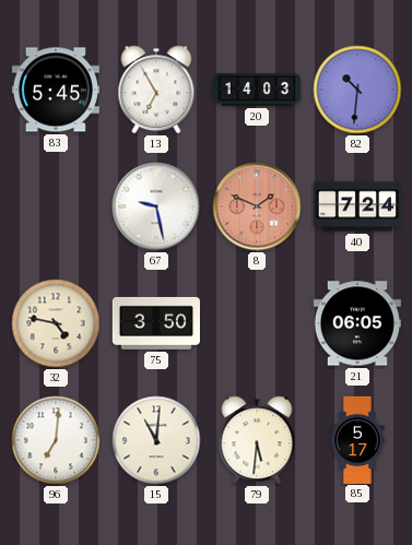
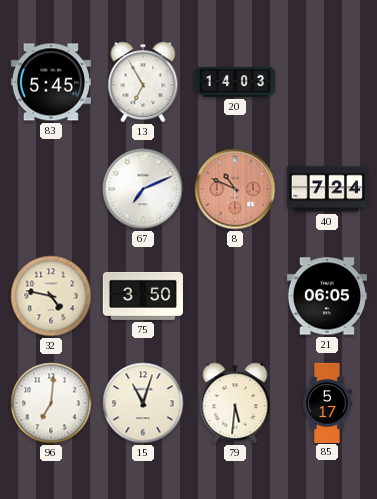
82: 10:31 -> none (357, 90)
67: 9:28 -> 7:11 (143, 189)
8: 1:49 -> 10:49 (235, 189)
15: 11:01 -> 11:03 (143, 403)
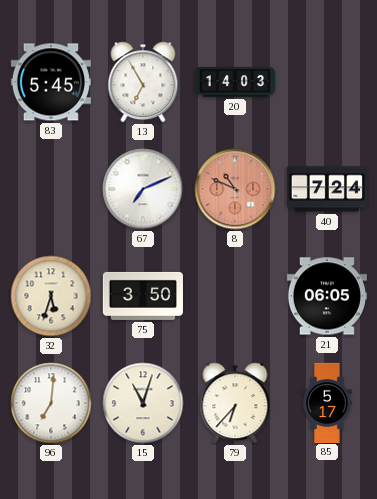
32: 4:47 -> 5:33 (51, 296)
79: 5:31 -> 6:37 (235, 403)
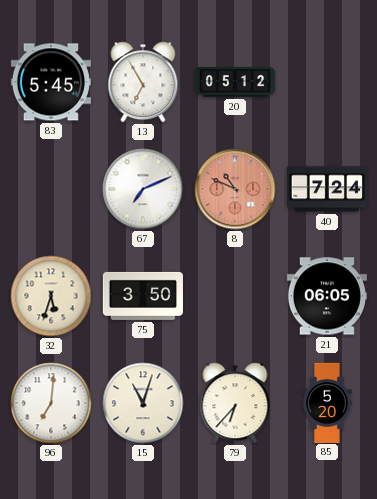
20: 14:03 -> 05:12 (234, 82)
85: 5:17 -> 5:20 (327, 402)
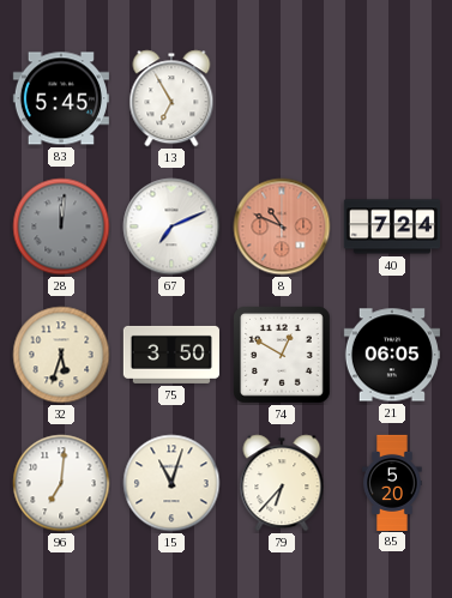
20: 05:12 -> none (234, 82)
28: none -> 12:01 (61, 226)
74: none -> 12:50 (283, 356)
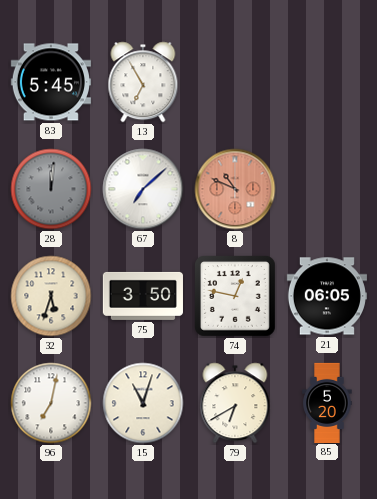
67: 7:11 -> 7:08 (143, 189)
40: 7:24 -> none (392, 226)
74: 12:50 -> 12:47 (236, 297)
96: 7:01 -> 7:02 (51, 403)
79: 6:37 -> 6:40 (235, 403)
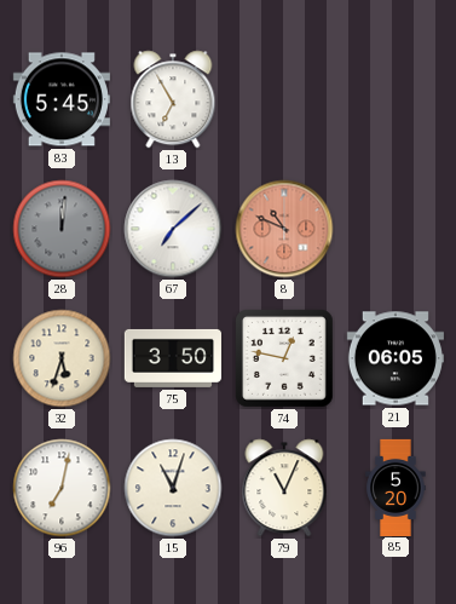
79: 6:40 -> 11:04 (284, 488)
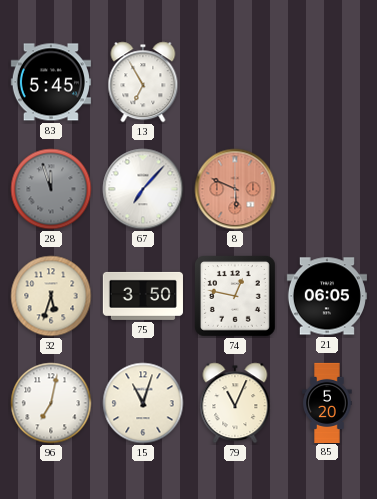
28: 12:01 -> 11:57 (51, 189)
67: 7:08 -> 7:07 (143, 189)
8: 10:49 -> 5:49 (235, 189)
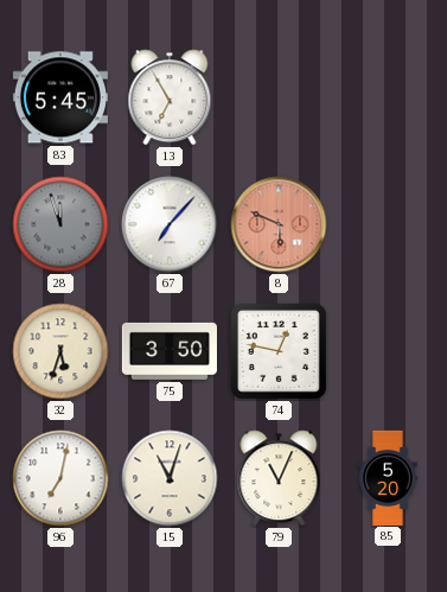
21: 06:05 -> none (327, 296)
